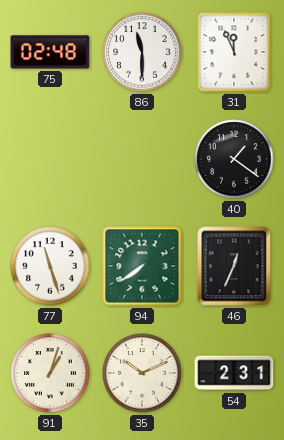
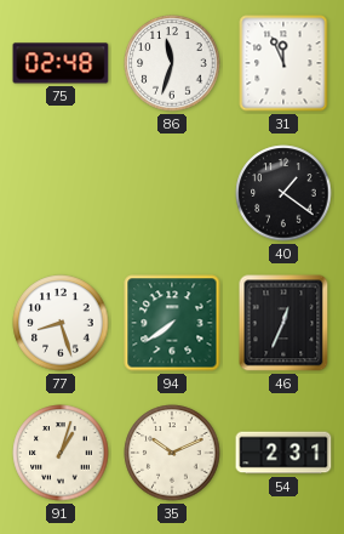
86: 11:30 -> 11:33 (172, 63)
77: 11:27 -> 8:27 (61, 323)
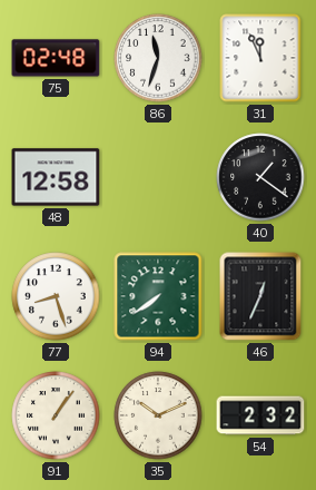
48: none -> 12:58 (56, 177)
91: 1:03 -> 1:06 (56, 415)
54: 2:31 -> 2:32 (260, 415)
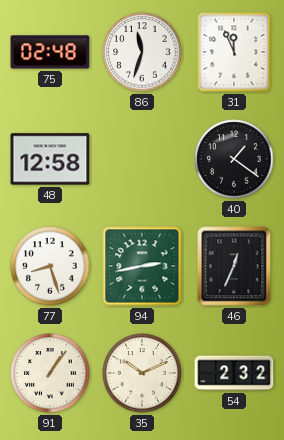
94: 7:39 -> 2:43 (142, 266)
